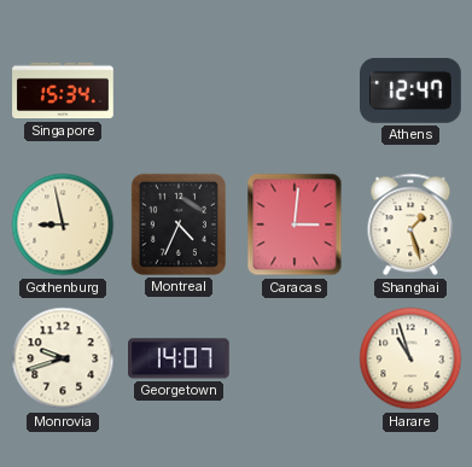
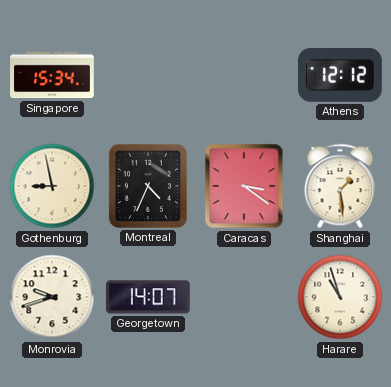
Athens: 12:47 -> 12:12 (341, 76)
Caracas: 3:01 -> 3:21 (244, 186)
Shanghai: 1:27 -> 1:29 (340, 186)
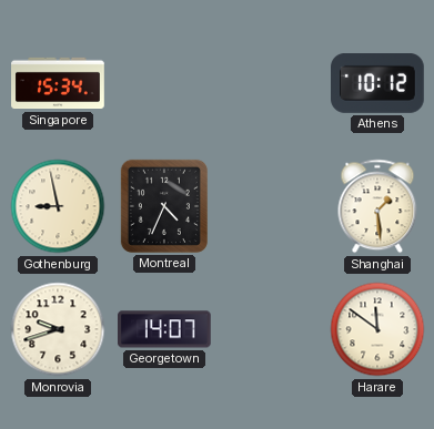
Athens: 12:12 -> 10:12 (379, 84)
Caracas: 3:21 -> none (244, 186)
Harare: 10:57 -> 11:51 (377, 329)
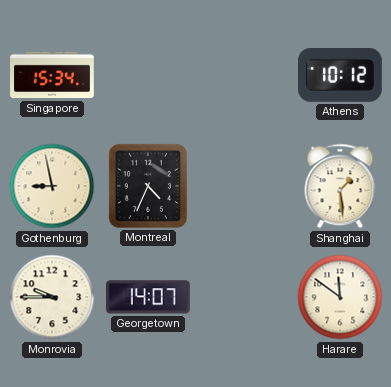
Monrovia: 9:42 -> 9:45 (52, 297)
